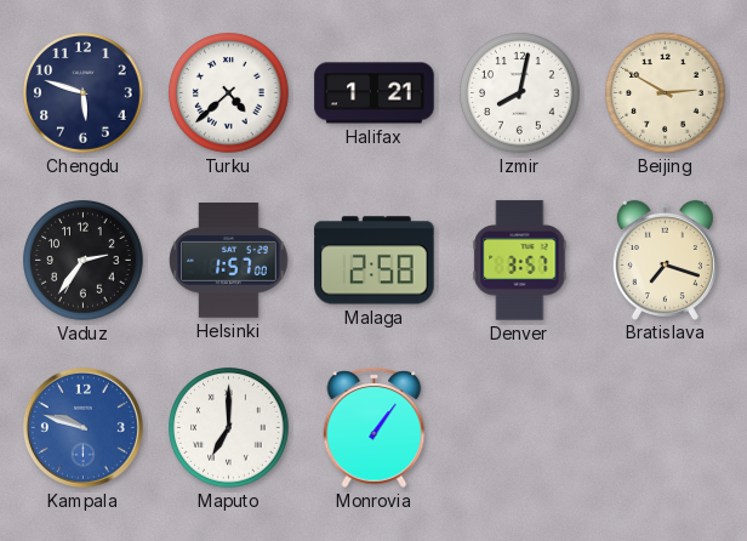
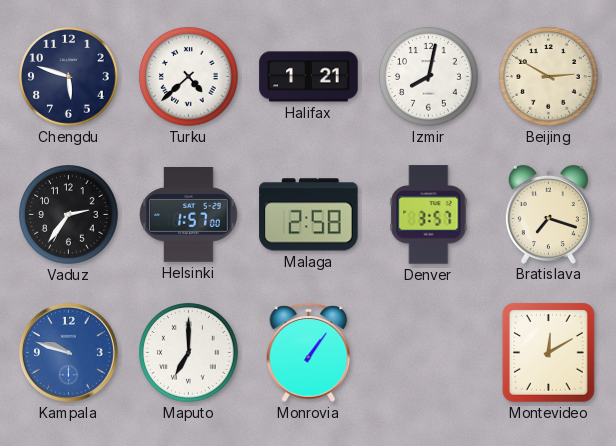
Montevideo: none -> 12:10 (548, 353)
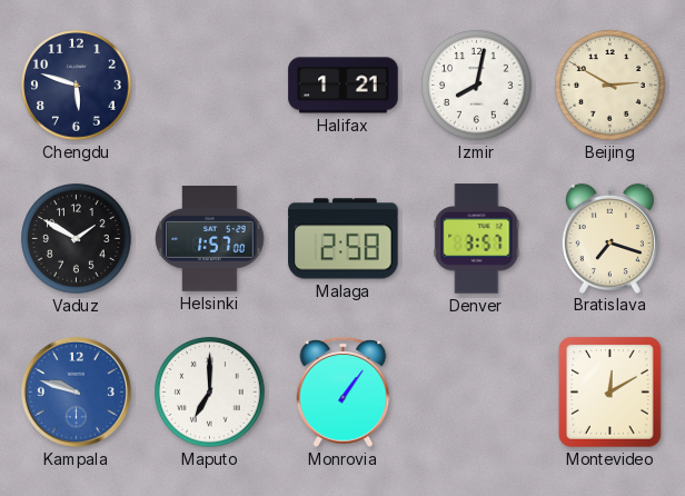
Turku: 4:38 -> none (189, 77)
Vaduz: 2:36 -> 1:50 (77, 239)
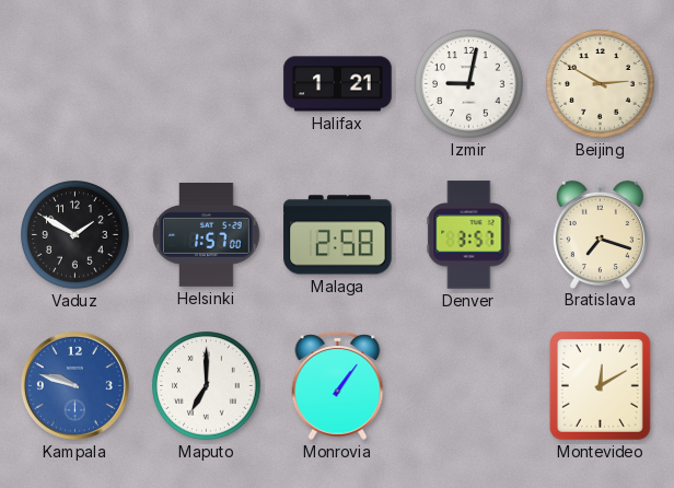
Chengdu: 5:48 -> none (77, 86)
Izmir: 8:02 -> 9:02 (469, 84)
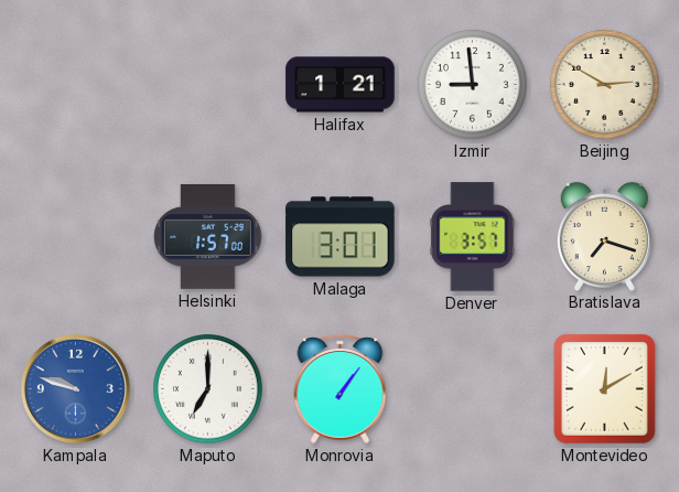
Izmir: 9:02 -> 8:59 (473, 85)
Vaduz: 1:50 -> none (75, 235)
Malaga: 2:58 -> 3:01 (341, 237)
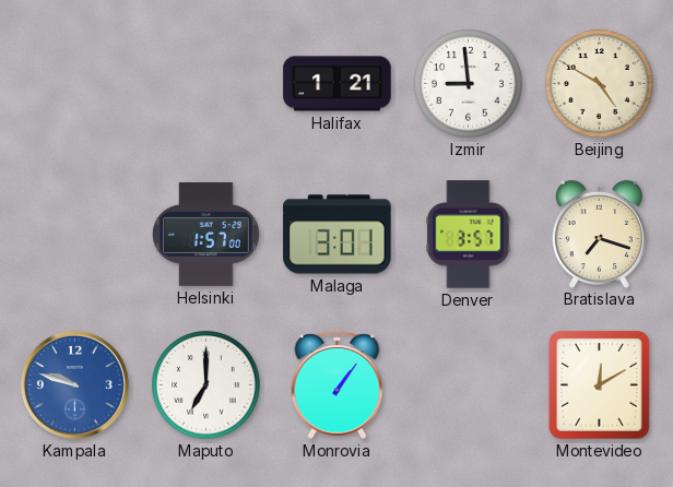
Beijing: 2:50 -> 4:50 (600, 84)
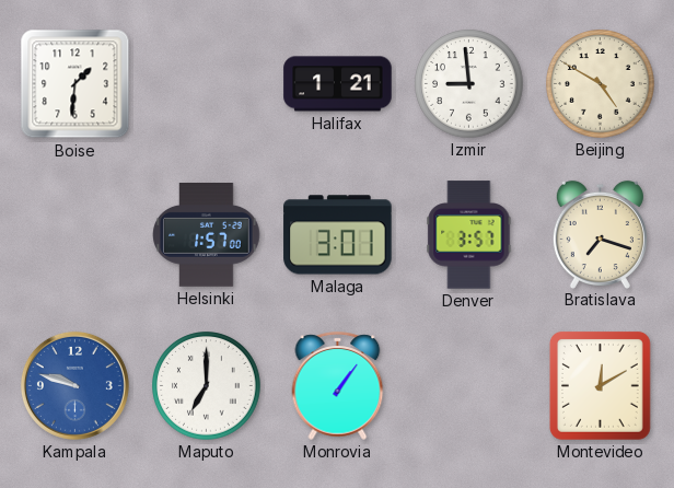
Boise: none -> 1:31 (75, 84)
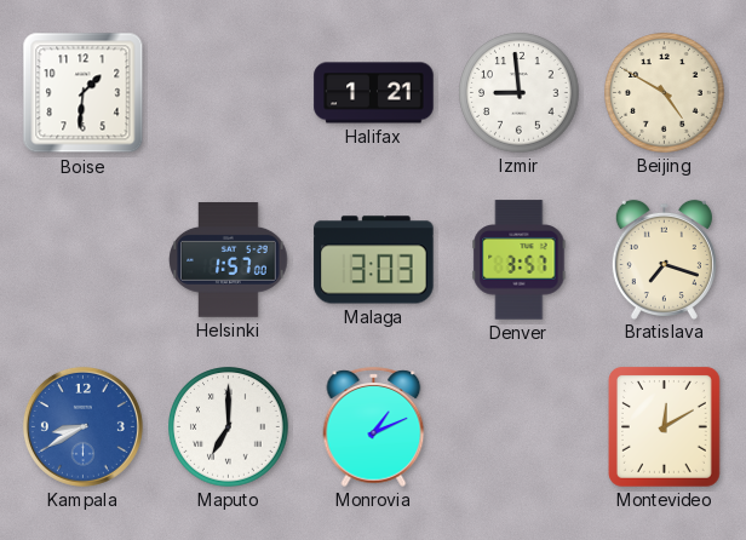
Malaga: 3:01 -> 3:03 (374, 260)
Kampala: 9:48 -> 8:40 (82, 426)
Monrovia: 1:06 -> 1:11 (374, 426)
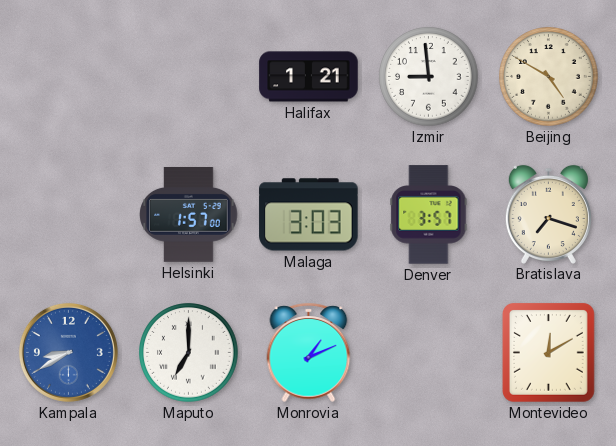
Boise: 1:31 -> none (84, 93)
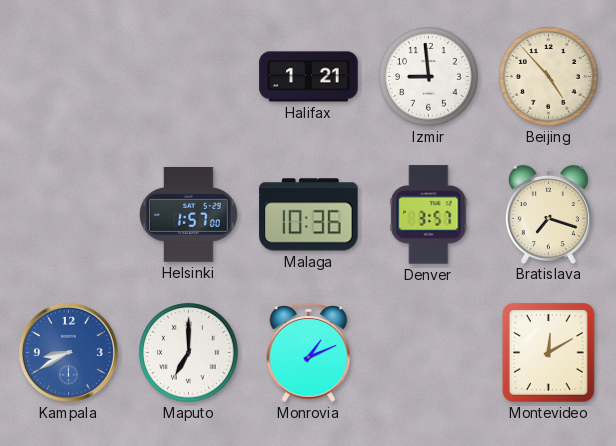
Beijing: 4:50 -> 4:53 (549, 77)
Malaga: 3:03 -> 10:36 (309, 215)
